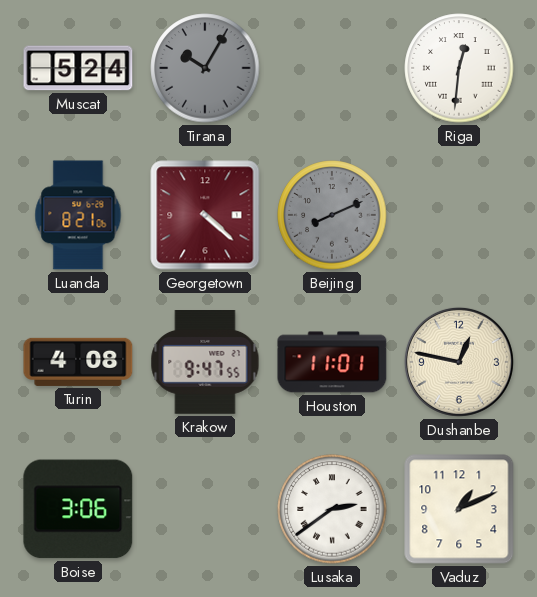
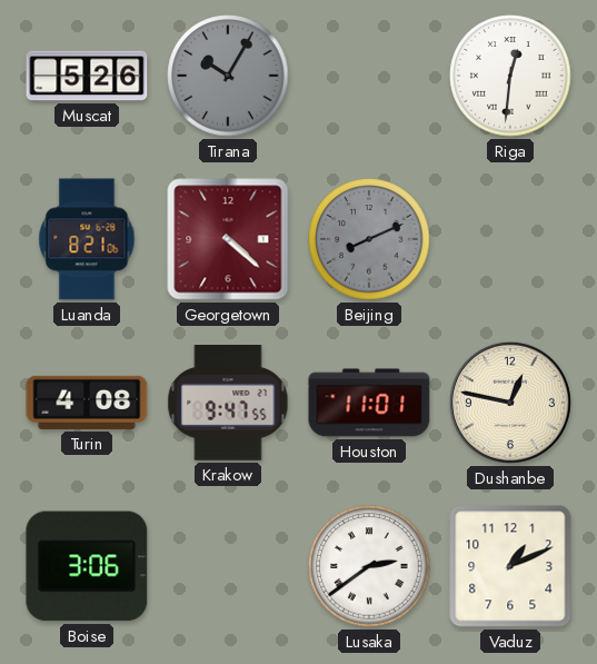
Muscat: 5:24 -> 5:26 (87, 76)
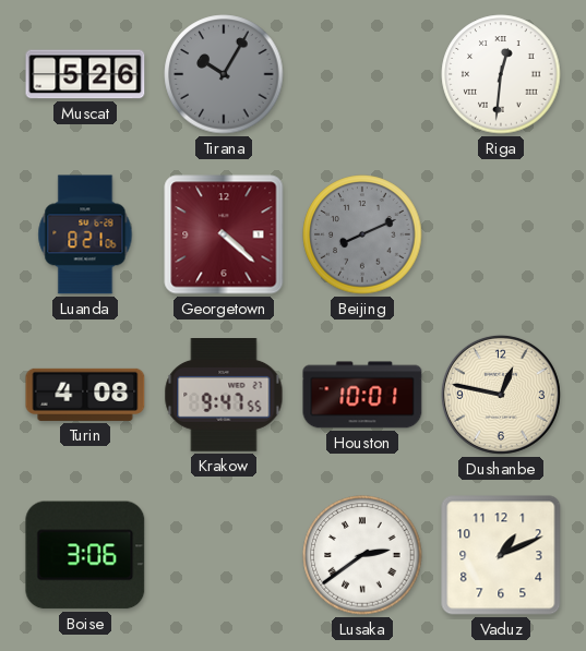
Houston: 11:01 -> 10:01 (362, 395)
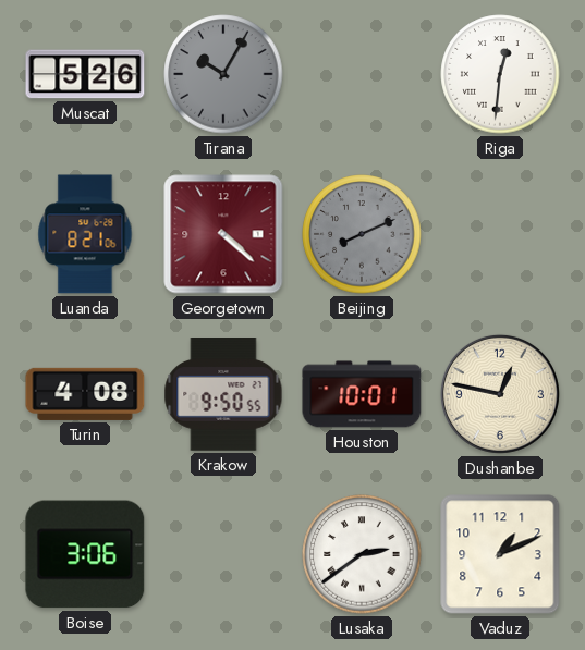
Krakow: 9:47 -> 9:50 (223, 395)
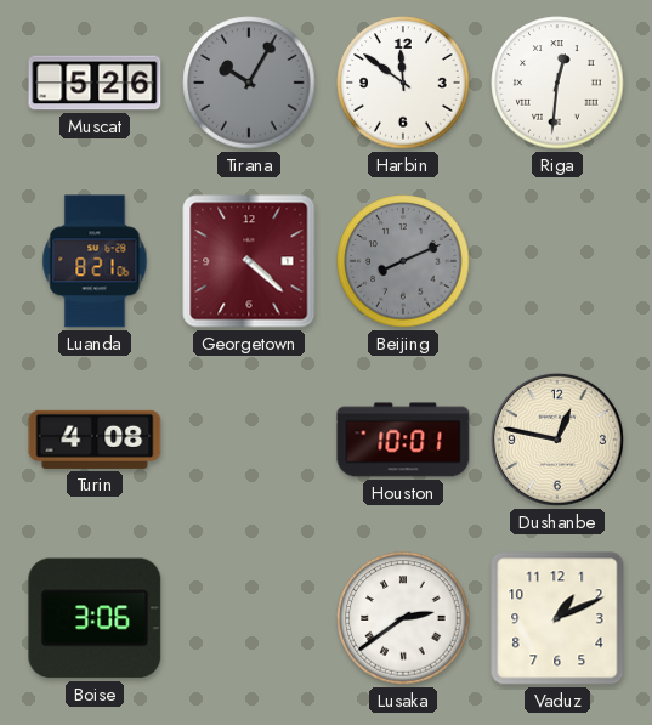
Harbin: none -> 11:51 (403, 83)
Krakow: 9:50 -> none (223, 395)
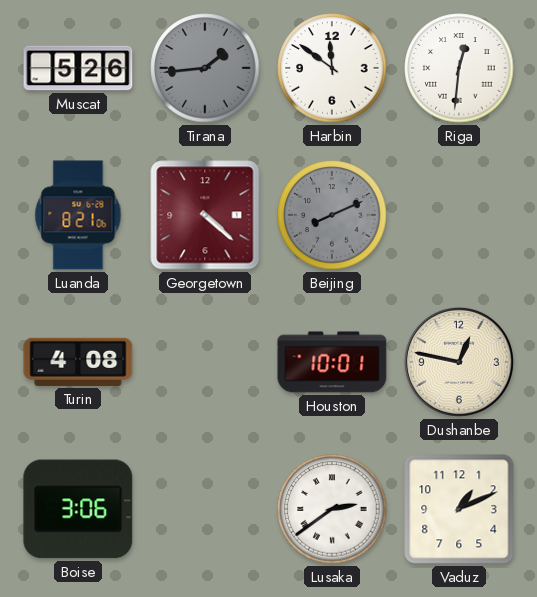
Tirana: 10:05 -> 1:44 (205, 68)
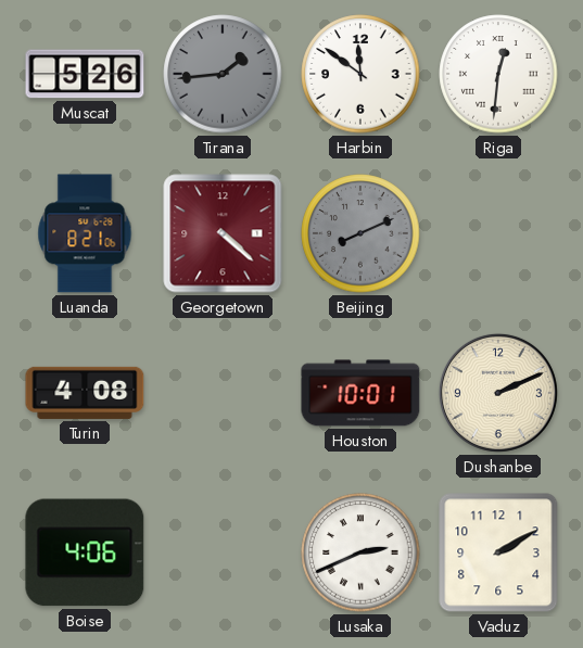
Dushanbe: 12:47 -> 2:11 (498, 393)
Boise: 3:06 -> 4:06 (85, 552)
Lusaka: 2:39 -> 2:41 (360, 552)
Vaduz: 1:11 -> 2:10 (498, 552)
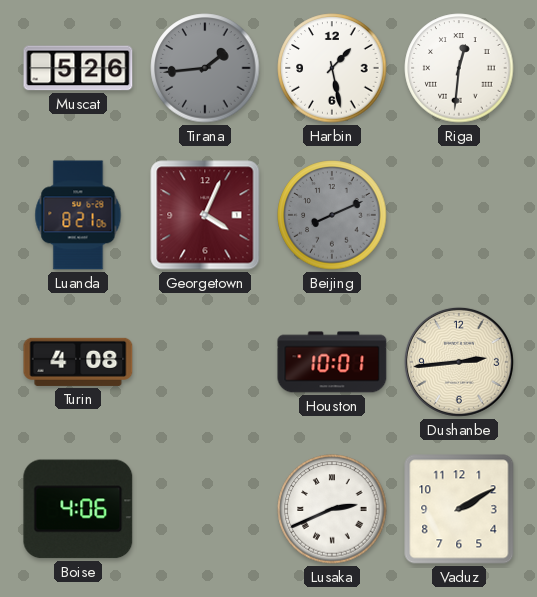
Harbin: 11:51 -> 1:28 (332, 68)
Georgetown: 4:22 -> 4:04 (205, 215)
Dushanbe: 2:11 -> 2:44 (459, 362)
